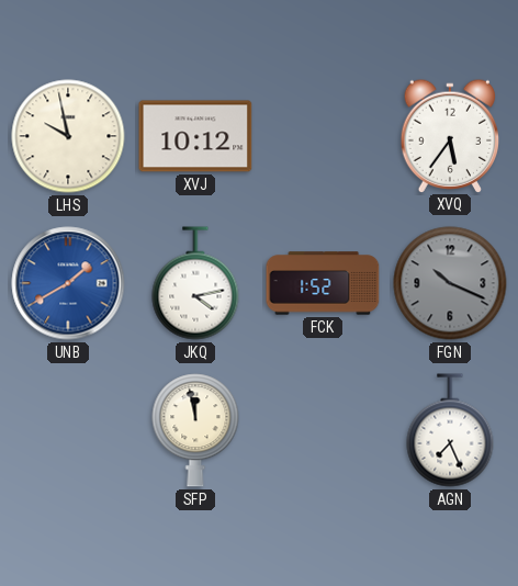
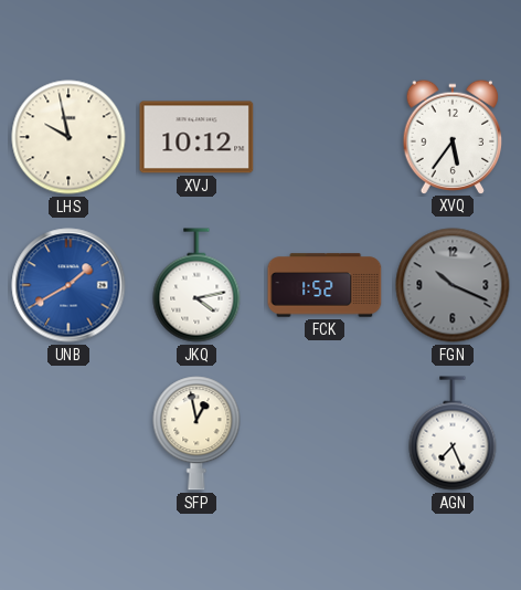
SFP: 11:58 -> 12:58 (196, 433)
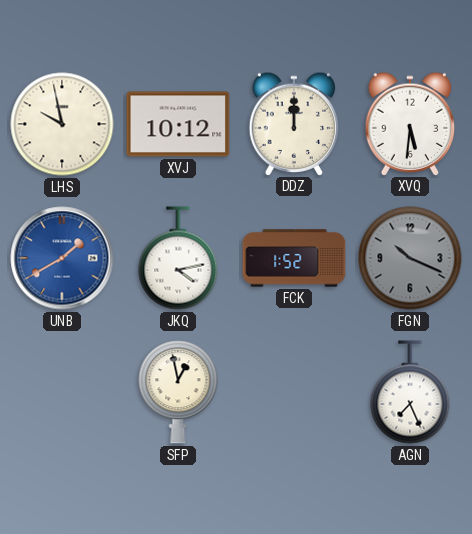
DDZ: none -> 12:00 (294, 123)
XVQ: 5:36 -> 5:31 (410, 123)
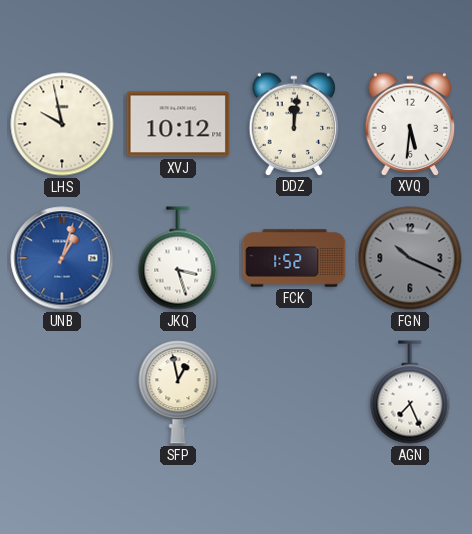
DDZ: 12:00 -> 12:01 (294, 123)
UNB: 1:40 -> 1:03 (62, 258)
JKQ: 4:13 -> 3:27 (178, 258)
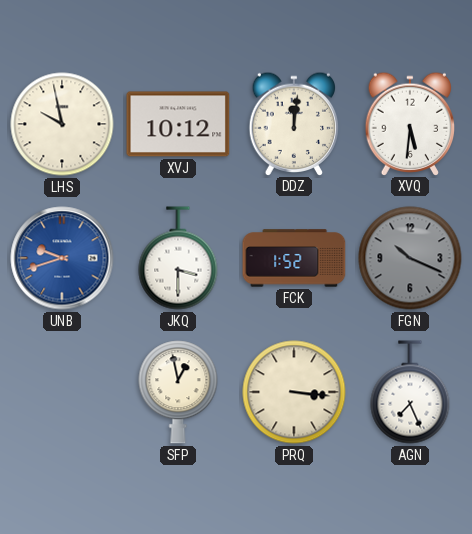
UNB: 1:03 -> 9:42 (62, 258)
JKQ: 3:27 -> 3:30 (178, 258)
PRQ: none -> 3:16 (294, 392)
